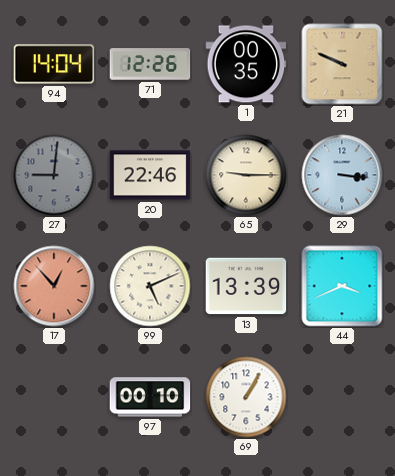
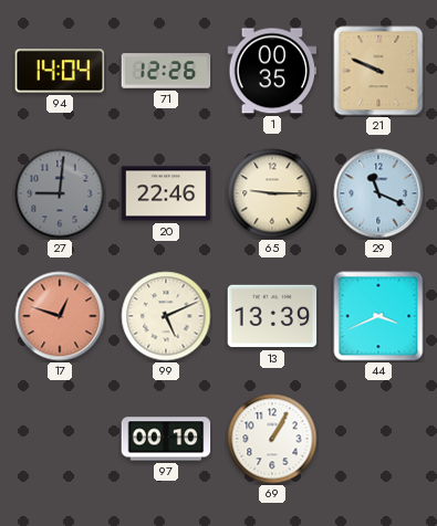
29: 3:16 -> 11:19 (378, 193)
17: 12:53 -> 12:48 (60, 316)
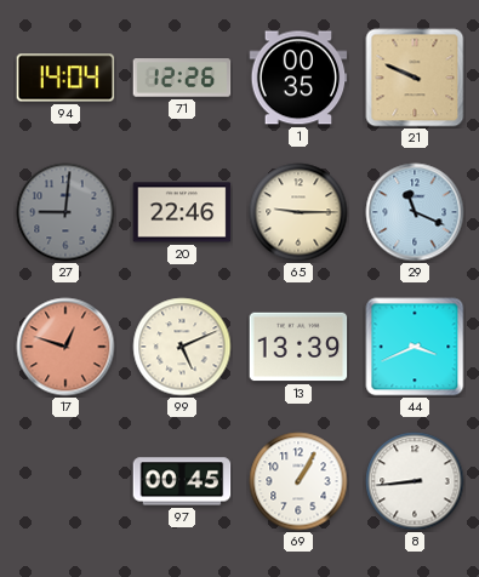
97: 00:10 -> 00:45 (182, 481)
8: none -> 8:44 (415, 481)
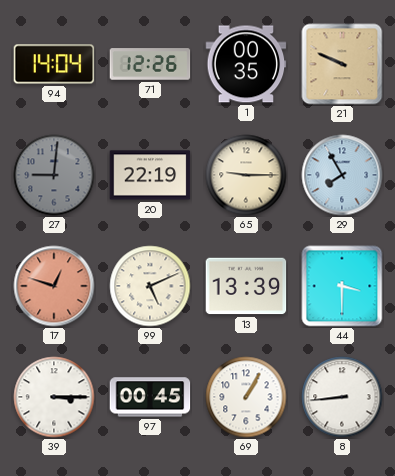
20: 22:46 -> 22:19 (150, 175)
29: 11:19 -> 7:55 (342, 175)
44: 3:41 -> 3:30 (342, 286)
39: none -> 3:15 (54, 397)
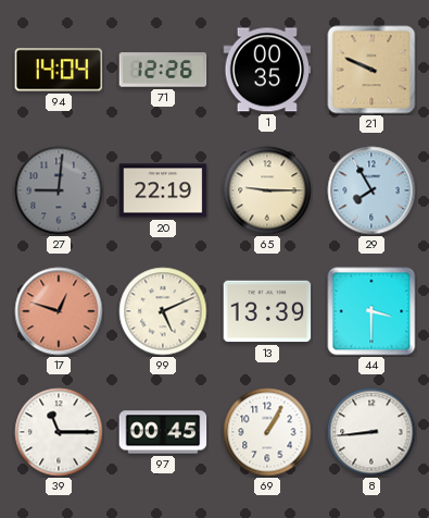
39: 3:15 -> 11:15 (59, 432)
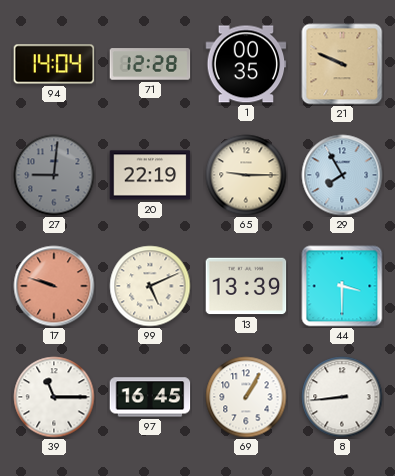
71: 12:26 -> 12:28 (150, 64)
17: 12:48 -> 9:48 (54, 286)
97: 00:45 -> 16:45 (150, 397)
